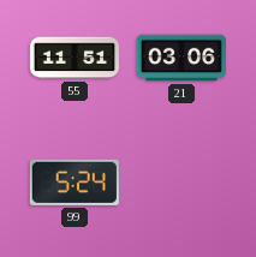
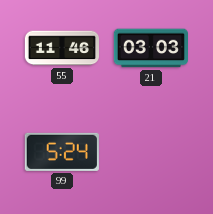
55: 11:51 -> 11:46 (61, 48)
21: 03:06 -> 03:03 (150, 48)
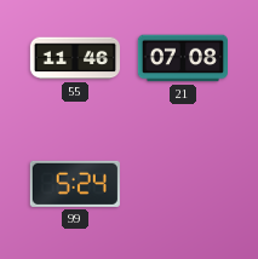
21: 03:03 -> 07:08 (182, 58)
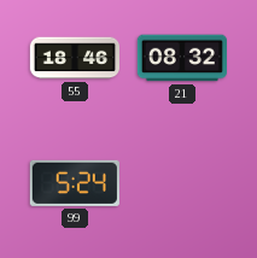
55: 11:46 -> 18:46 (74, 58)
21: 07:08 -> 08:32 (181, 58)
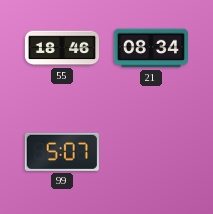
21: 08:32 -> 08:34 (150, 48)
99: 5:24 -> 5:07 (62, 152)
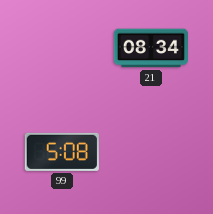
55: 18:46 -> none (61, 48)
99: 5:07 -> 5:08 (62, 152)
